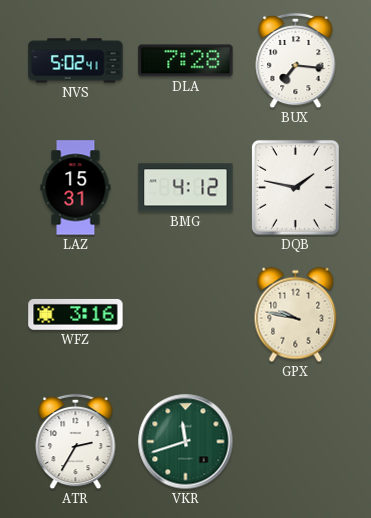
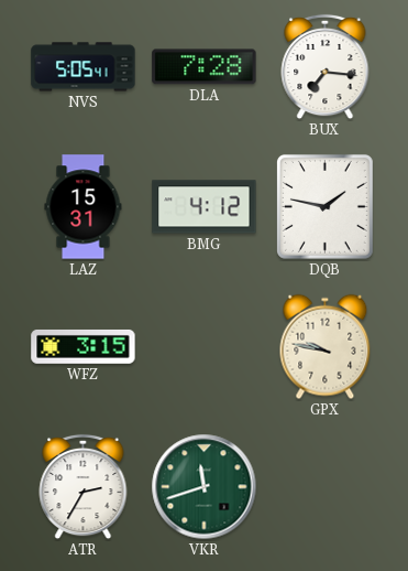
NVS: 5:02 -> 5:05 (84, 67)
WFZ: 3:16 -> 3:15 (84, 346)
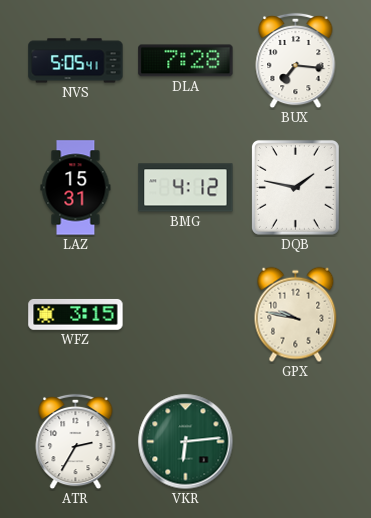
VKR: 11:42 -> 6:14 (186, 442)
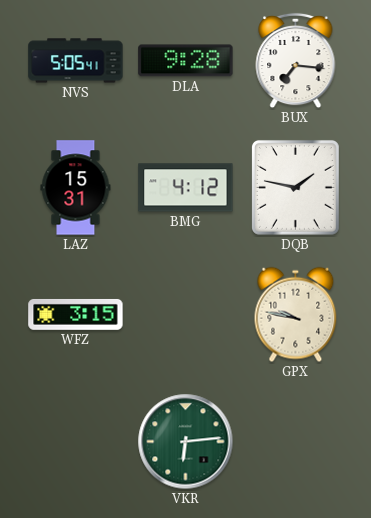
DLA: 7:28 -> 9:28 (186, 61)
ATR: 2:35 -> none (76, 442)
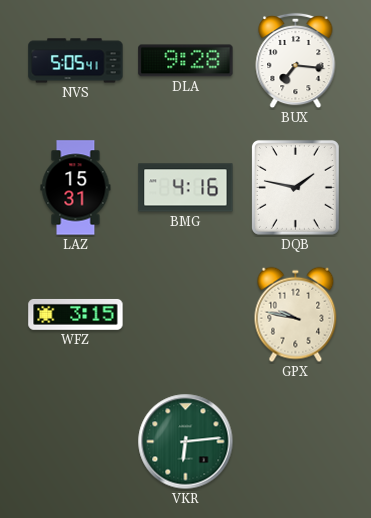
BMG: 4:12 -> 4:16 (186, 188)
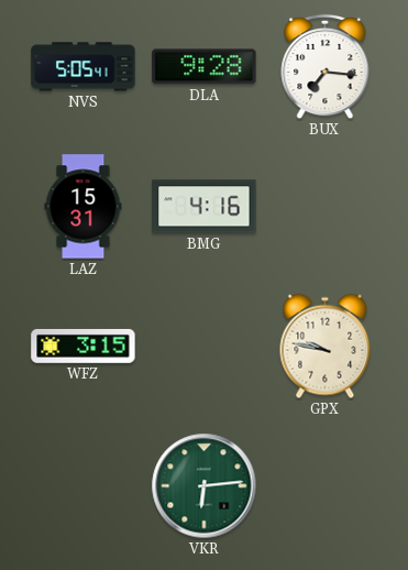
DQB: 1:47 -> none (295, 187)
